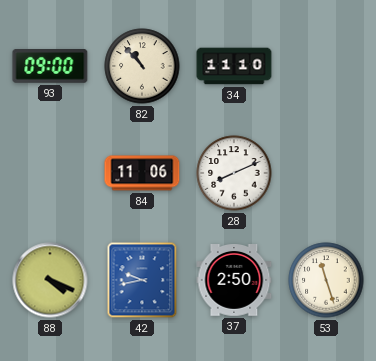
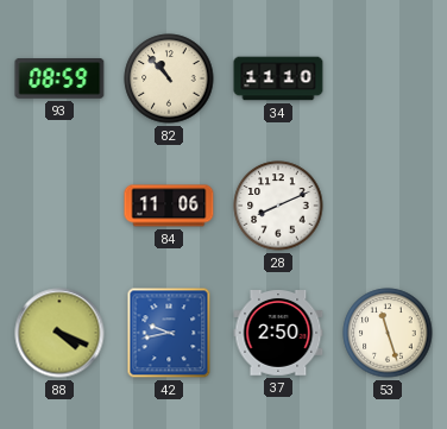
93: 09:00 -> 08:59 (59, 80)
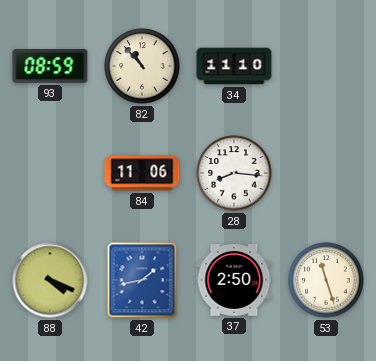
28: 8:11 -> 8:16 (234, 173)
42: 9:43 -> 1:43 (142, 280)
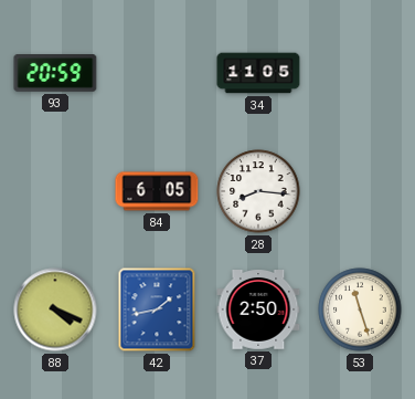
93: 08:59 -> 20:59 (55, 74)
82: 10:53 -> none (142, 66)
34: 11:10 -> 11:05 (258, 73)
84: 11:06 -> 6:05 (157, 191)
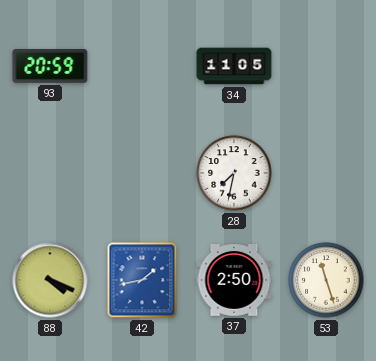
84: 6:05 -> none (157, 191)
28: 8:16 -> 7:32 (234, 173)
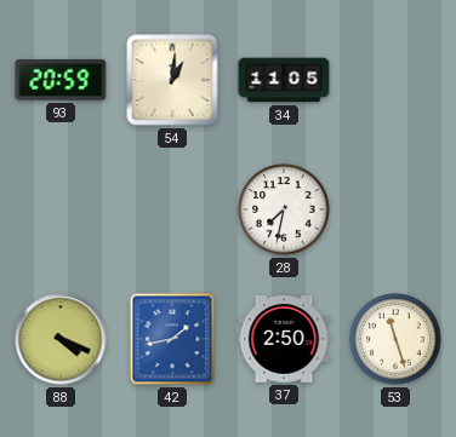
54: none -> 1:01 (172, 80)
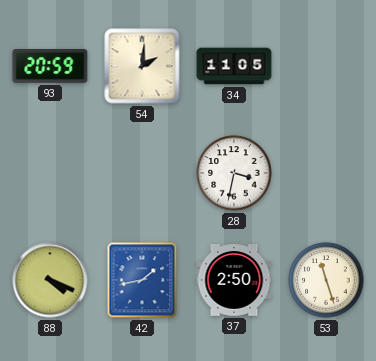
54: 1:01 -> 2:01 (142, 66)
28: 7:32 -> 3:32 (234, 173)
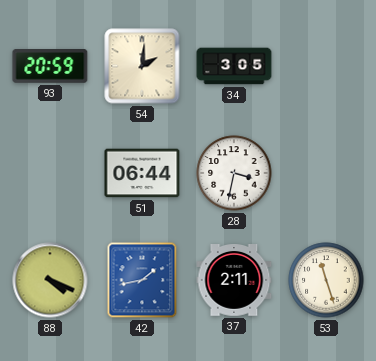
34: 11:05 -> 3:05 (234, 66)
51: none -> 06:44 (142, 173)
37: 2:50 -> 2:11 (234, 281)
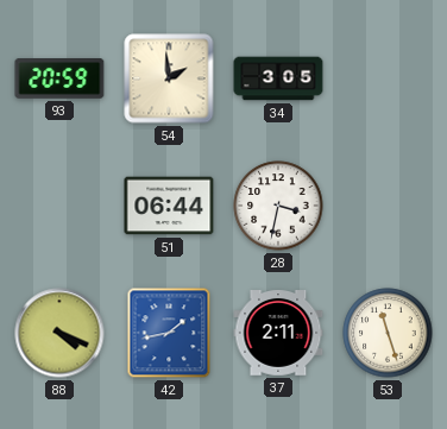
54: 2:01 -> 1:59 (169, 78)
